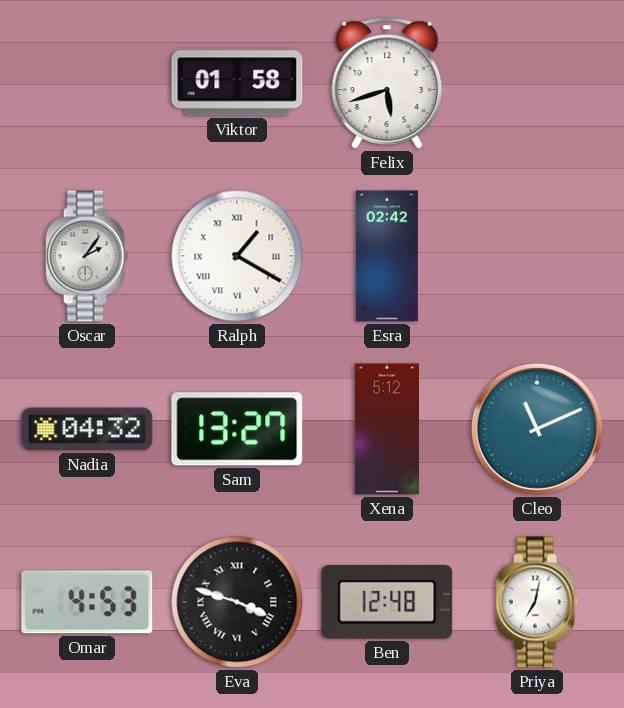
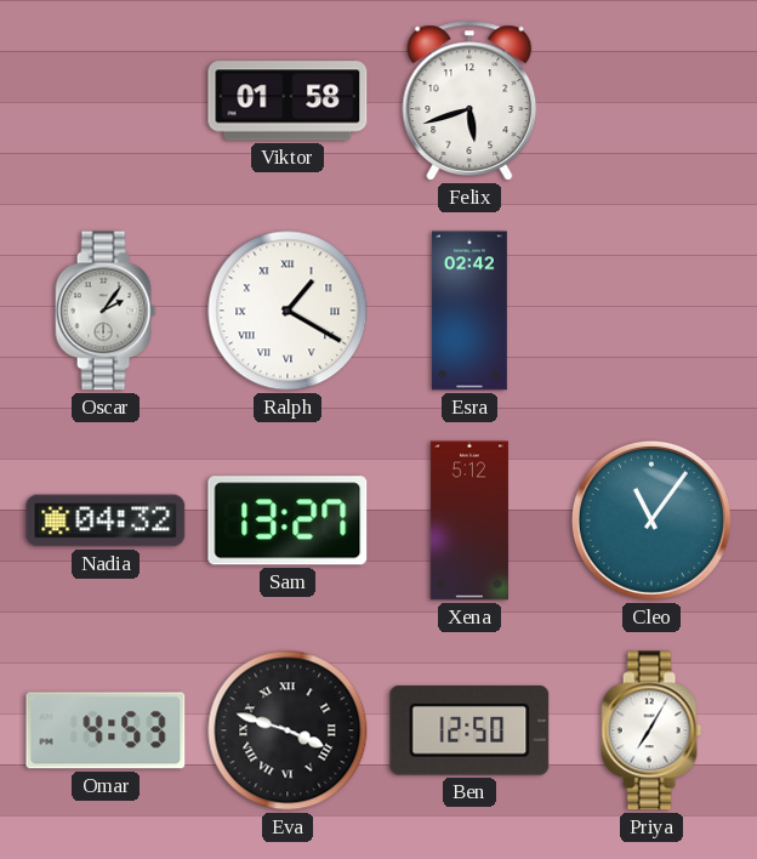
Cleo: 11:11 -> 11:06 (651, 520)
Ben: 12:48 -> 12:50 (469, 730)
Priya: 7:02 -> 7:05 (651, 730)
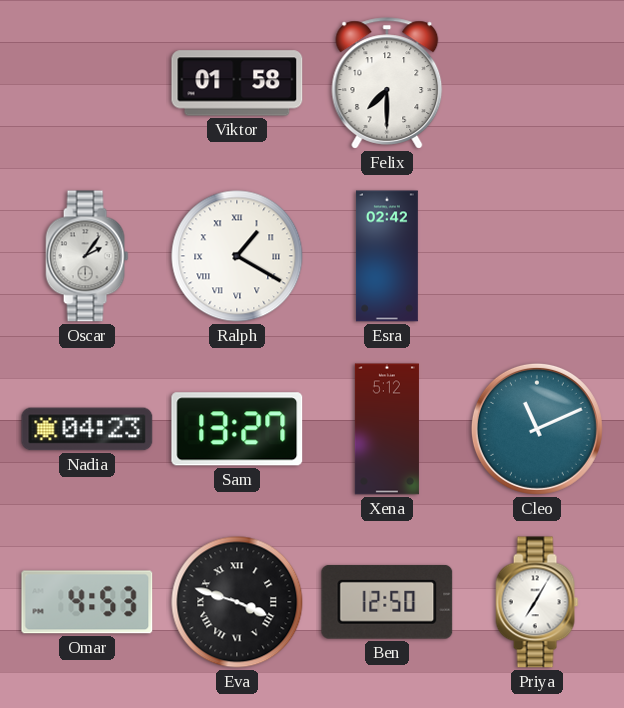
Felix: 5:42 -> 7:30 (387, 83)
Nadia: 04:32 -> 04:23 (87, 429)
Cleo: 11:06 -> 11:11 (537, 429)
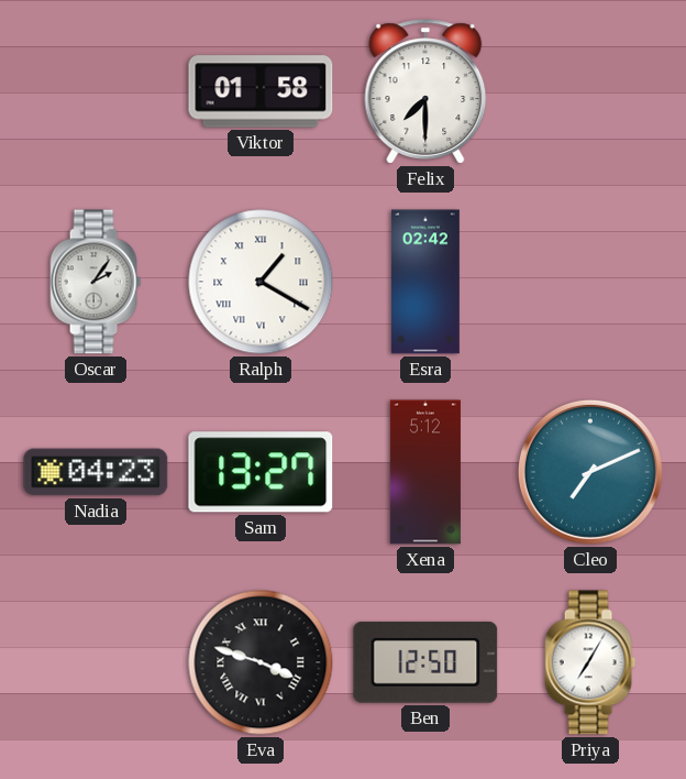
Cleo: 11:11 -> 7:11 (590, 472)
Omar: 4:53 -> none (87, 602)
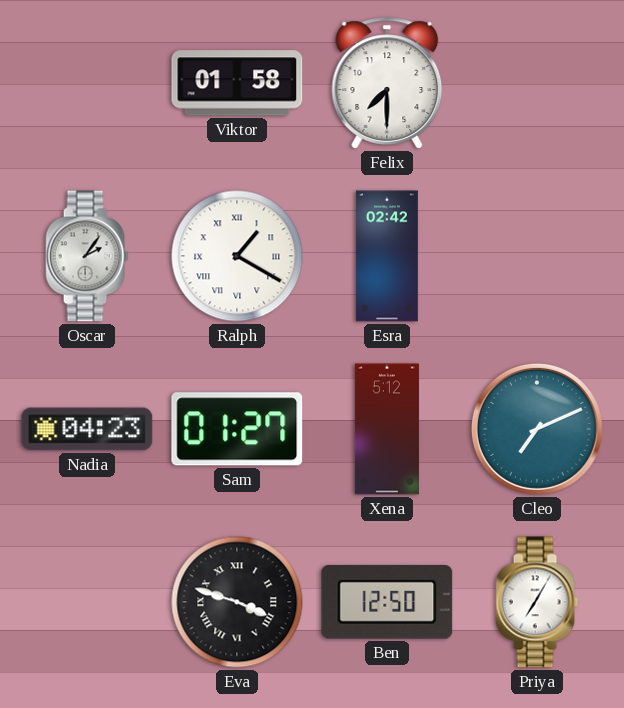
Sam: 13:27 -> 01:27 (237, 429)
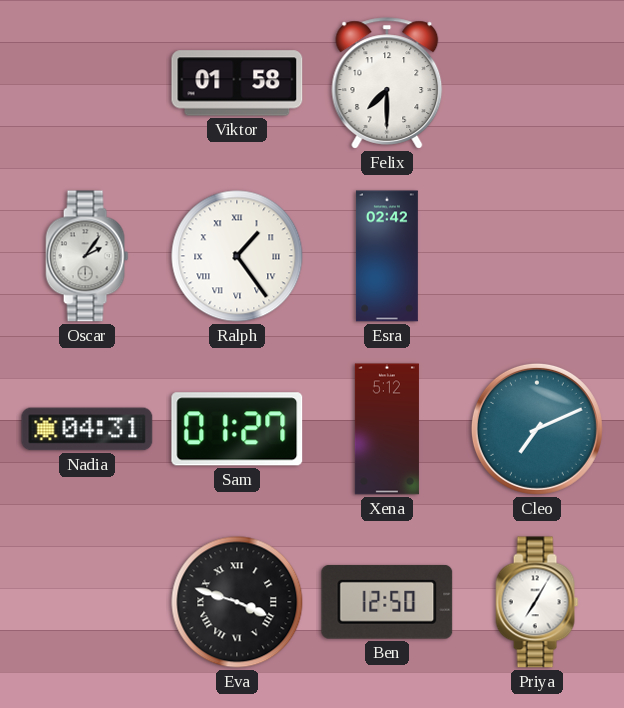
Ralph: 1:20 -> 1:24 (237, 256)
Nadia: 04:23 -> 04:31 (87, 429)
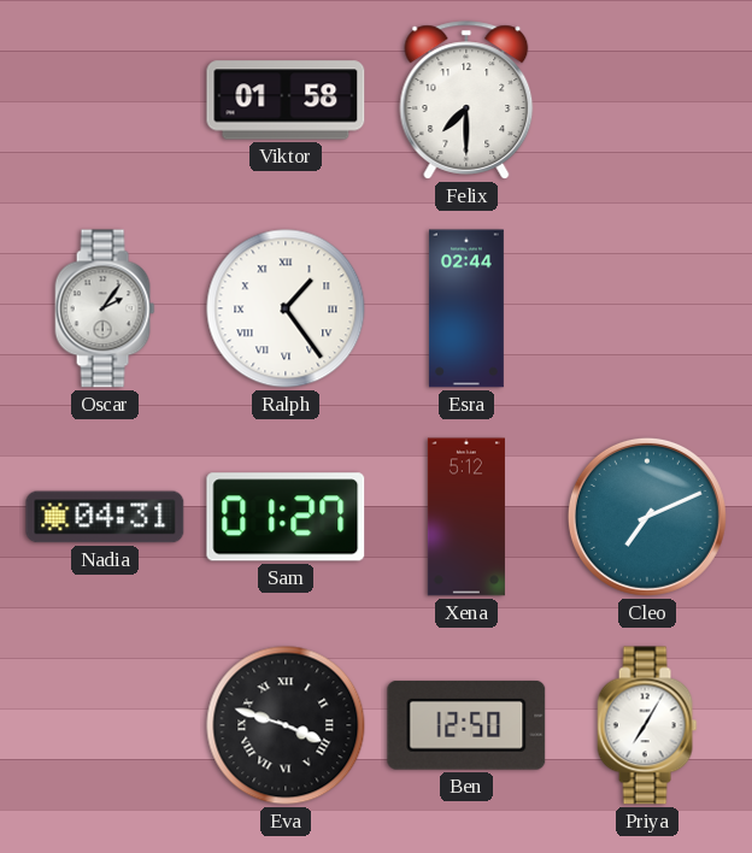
Esra: 02:42 -> 02:44 (466, 308)
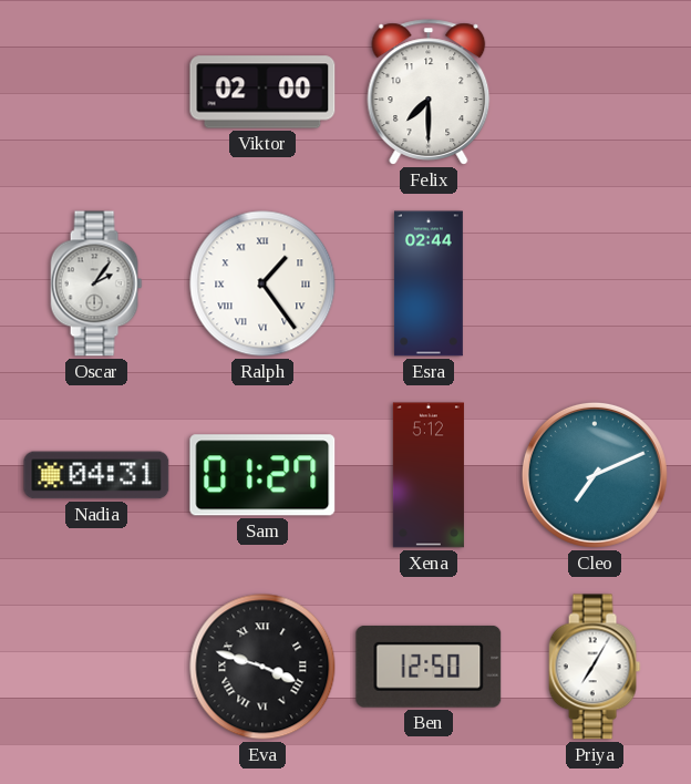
Viktor: 01:58 -> 02:00 (262, 92)
